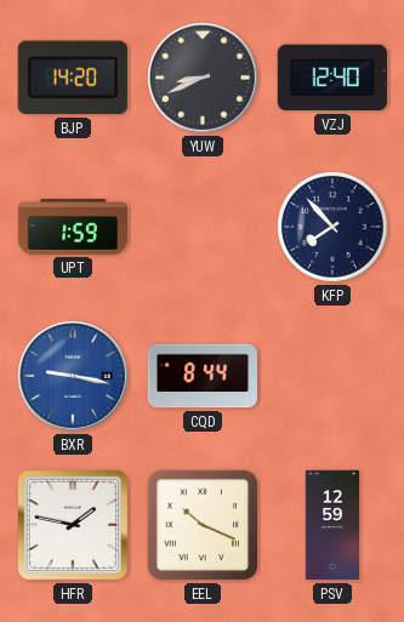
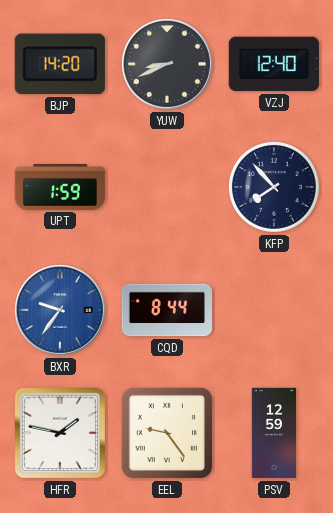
BXR: 9:17 -> 9:36 (60, 310)
EEL: 10:19 -> 9:24 (167, 433)
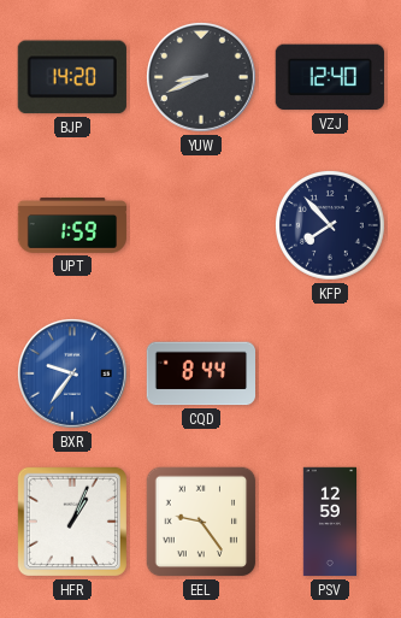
HFR: 1:47 -> 1:04 (72, 522)
